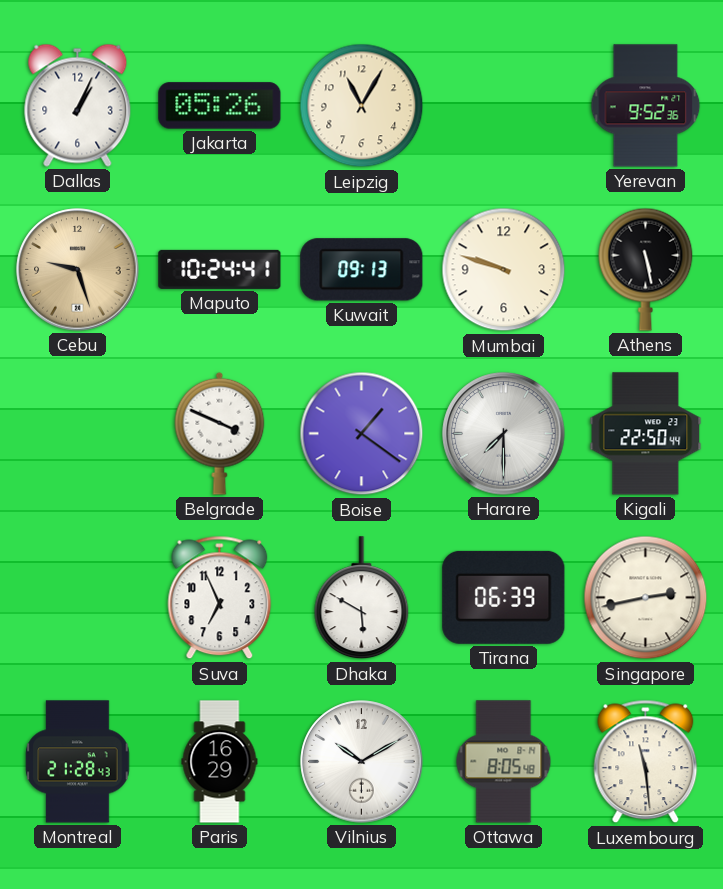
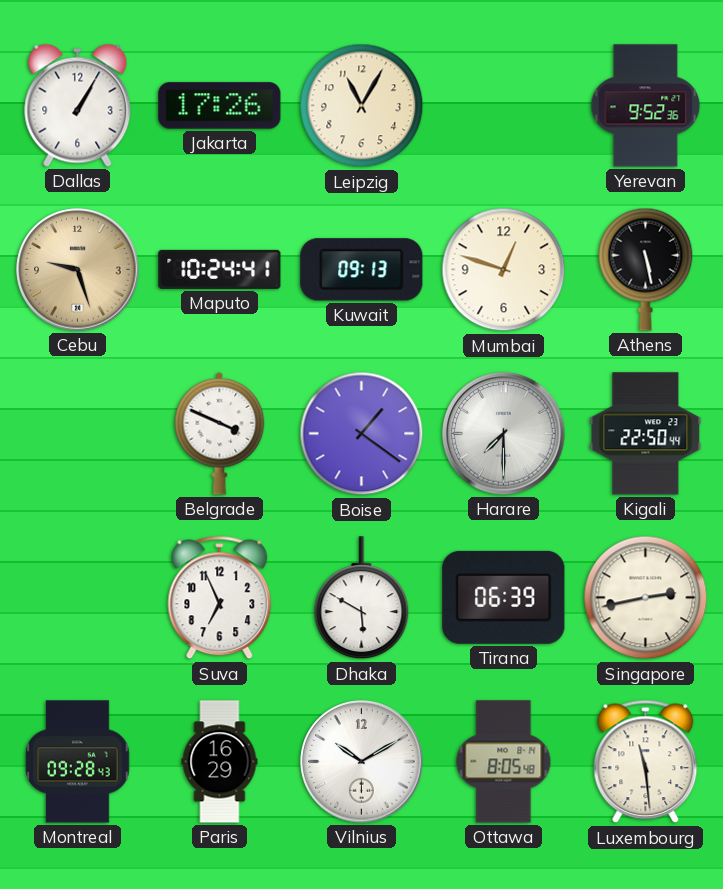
Dallas: 1:04 -> 1:05 (78, 105)
Jakarta: 05:26 -> 17:26 (220, 106)
Mumbai: 9:48 -> 12:48 (504, 270)
Montreal: 21:28 -> 09:28 (78, 762)
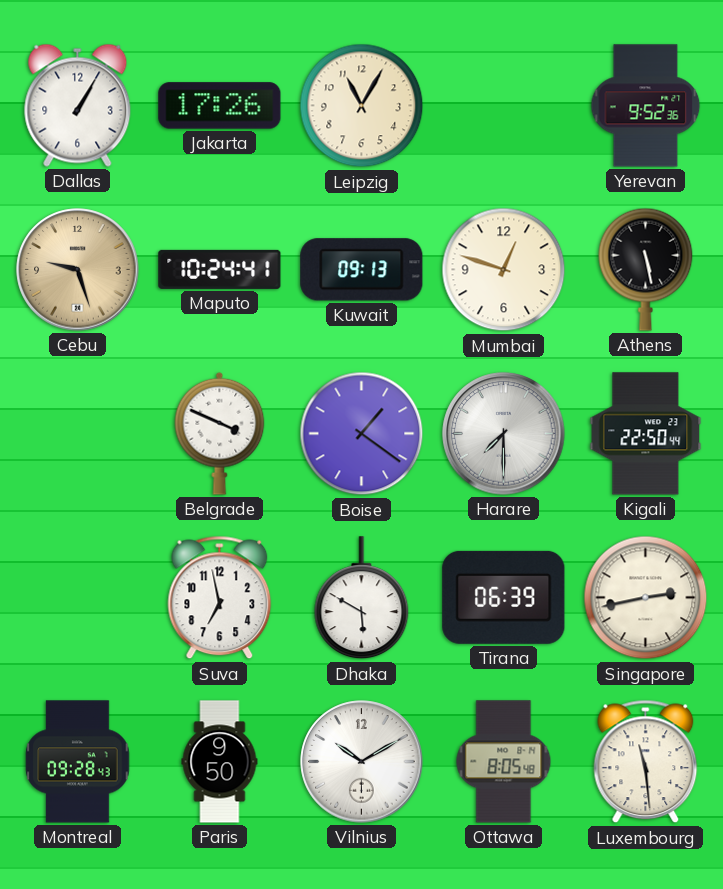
Suva: 6:56 -> 6:58 (220, 598)
Paris: 16:29 -> 9:50 (220, 762)
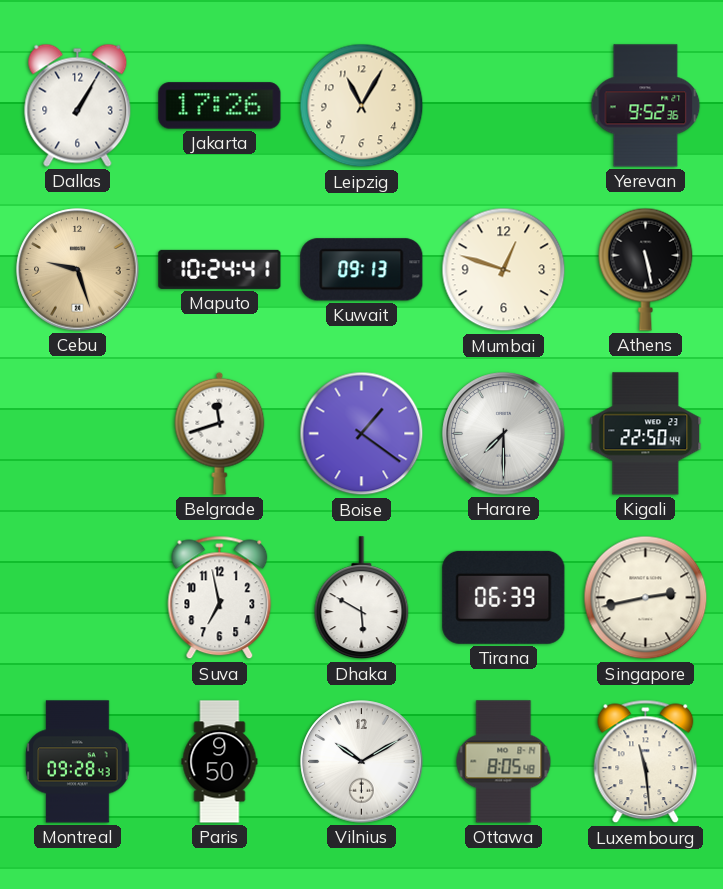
Belgrade: 3:49 -> 11:42 (220, 433)
